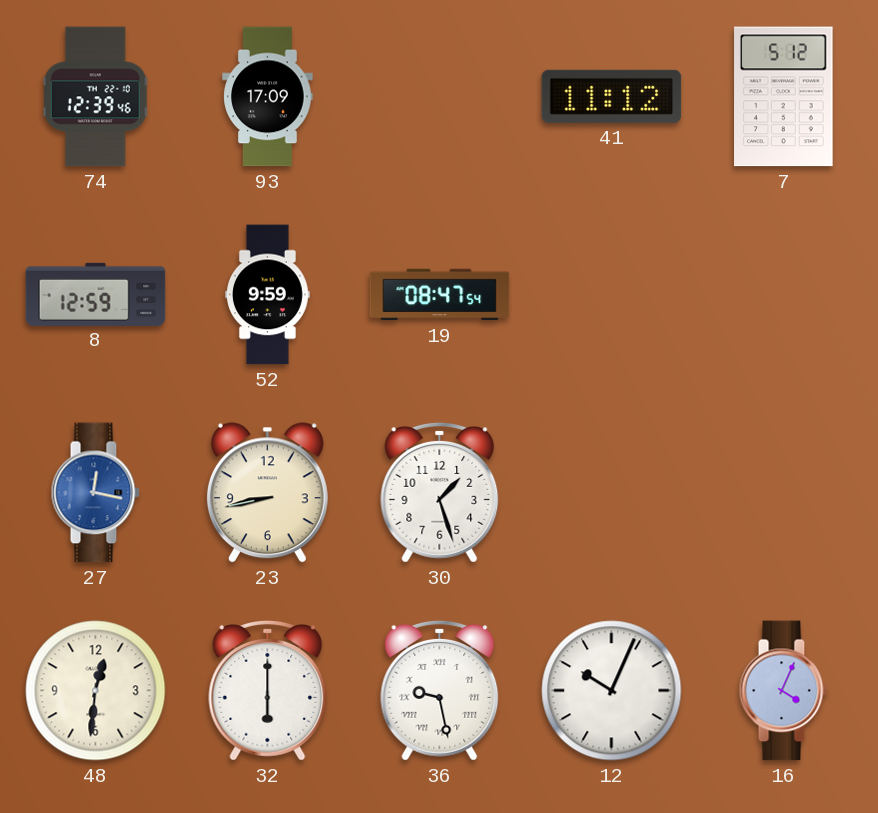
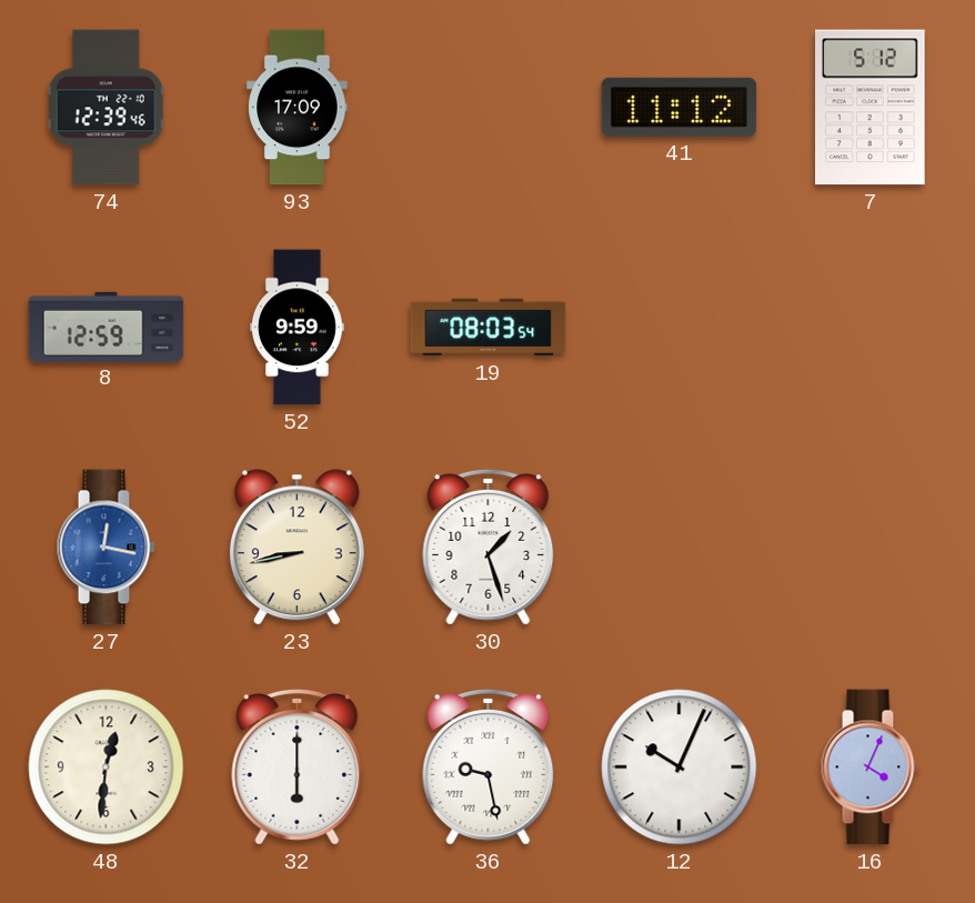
19: 08:47 -> 08:03 (489, 328)
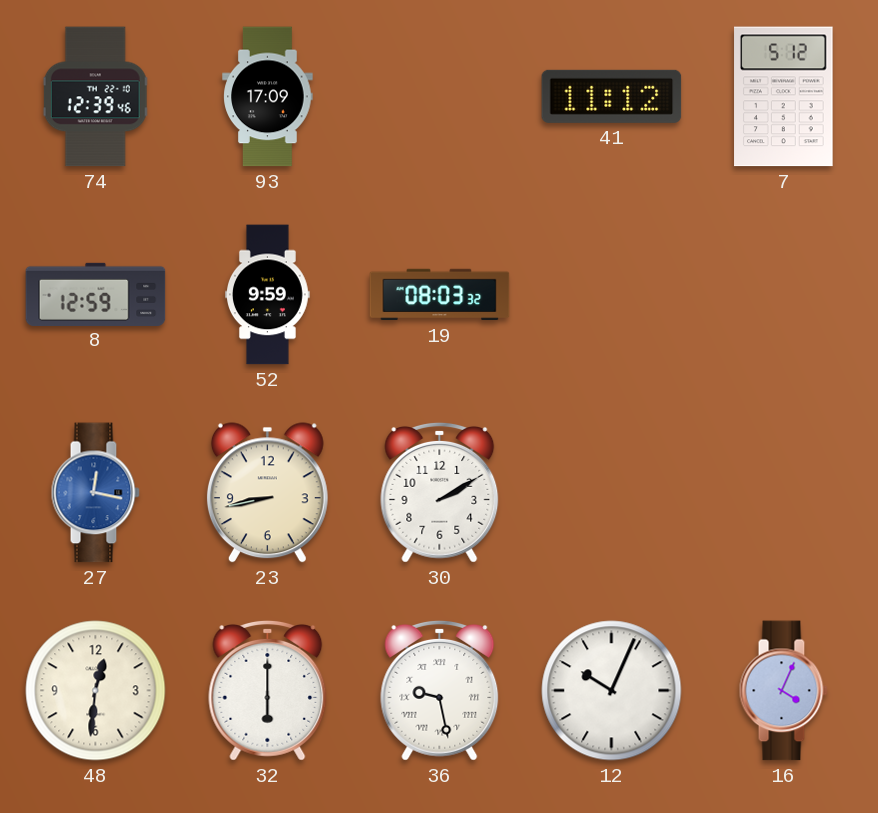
19: 08:03:54 -> 08:03:32 (440, 295)
30: 1:27 -> 2:10 (440, 492)
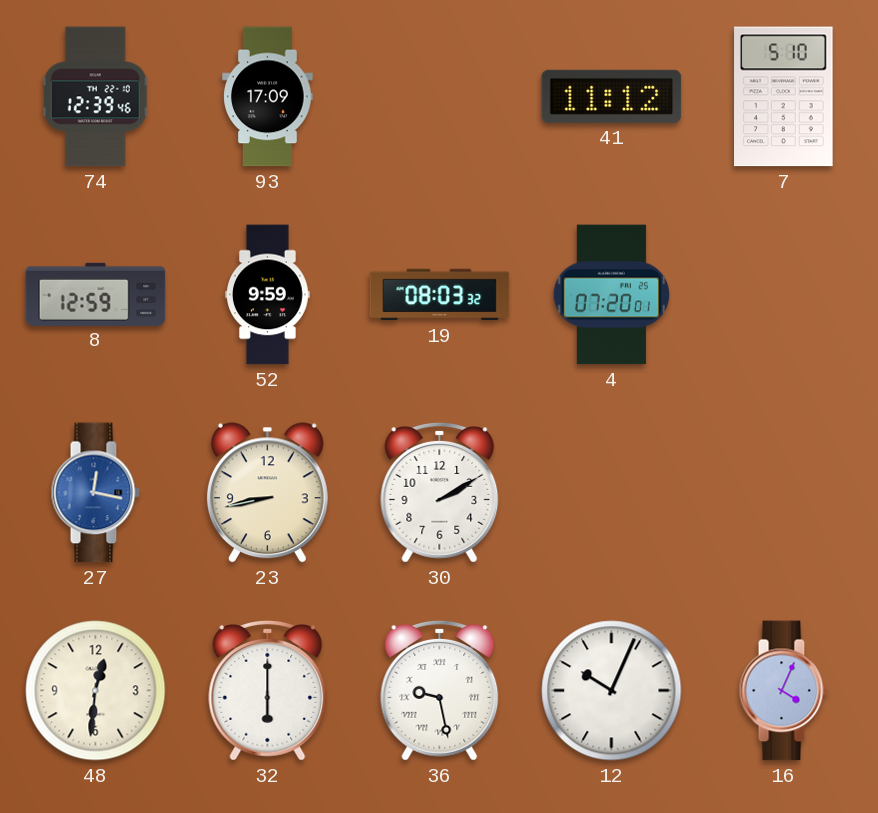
7: 5:12 -> 5:10 (784, 97)
4: none -> 07:20 (611, 295)
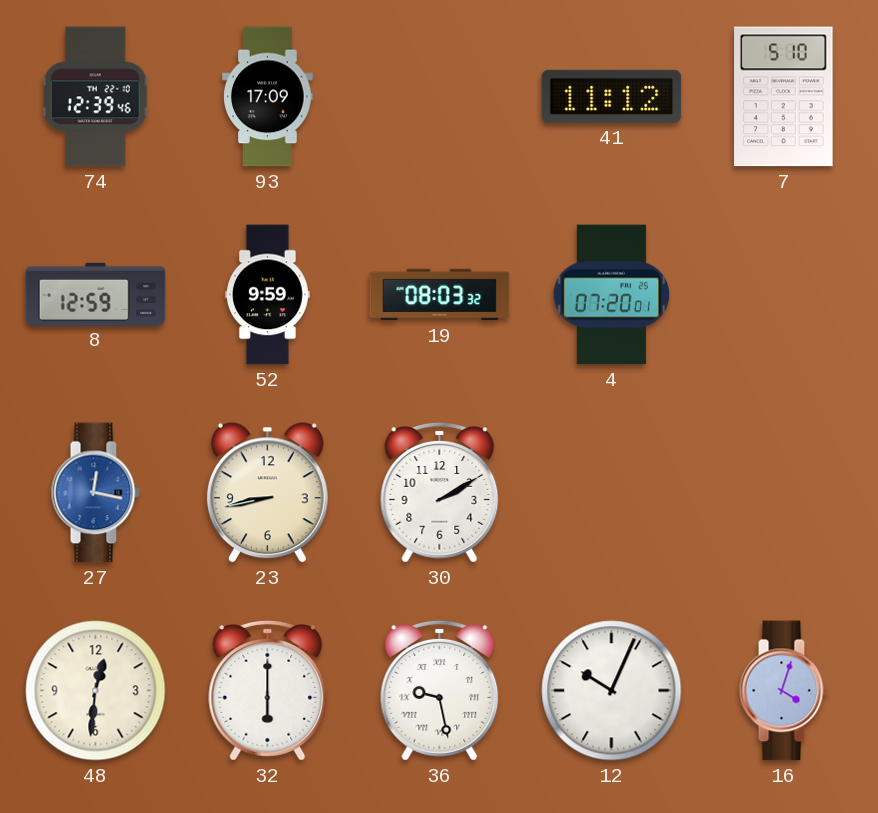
16: 4:04 -> 4:03 (783, 691)
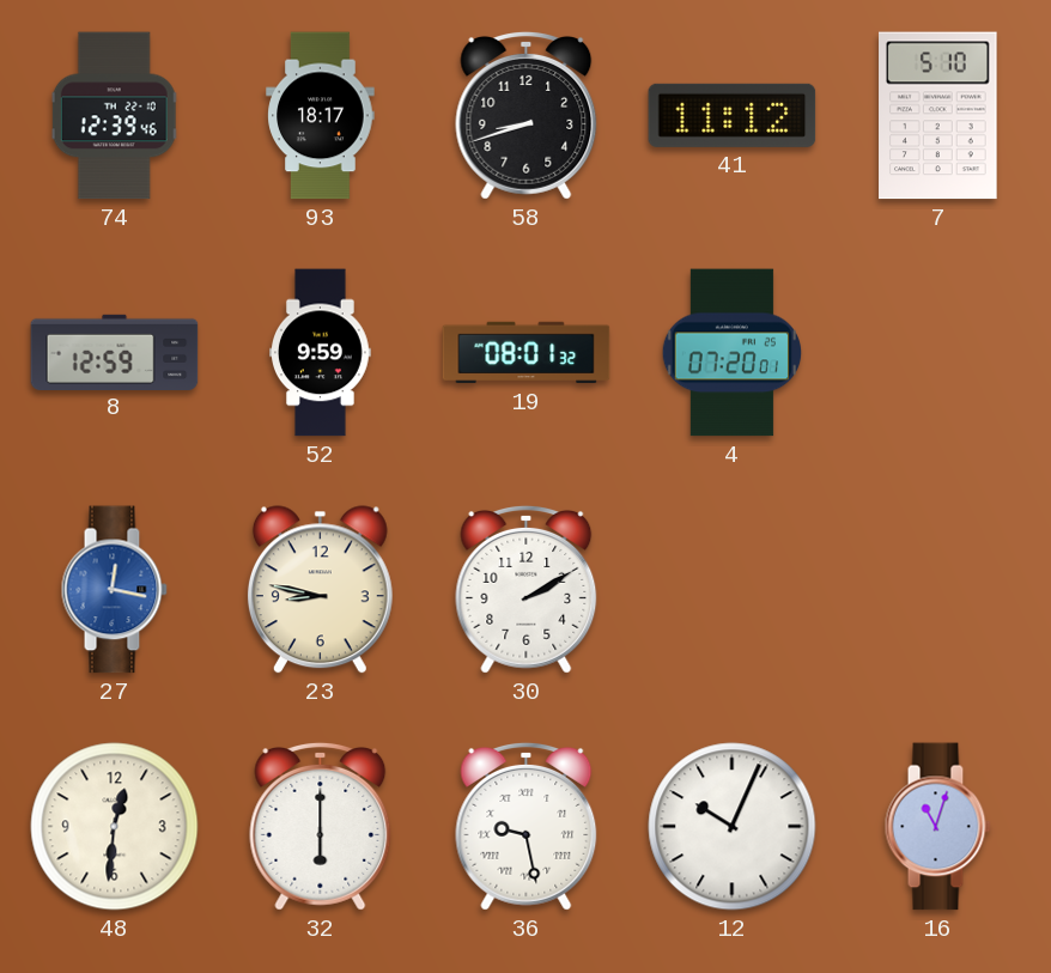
93: 17:09 -> 18:17 (321, 116)
58: none -> 8:42 (527, 115)
19: 08:03 -> 08:01 (527, 353)
23: 8:43 -> 8:47 (320, 590)
16: 4:03 -> 11:03 (937, 827)
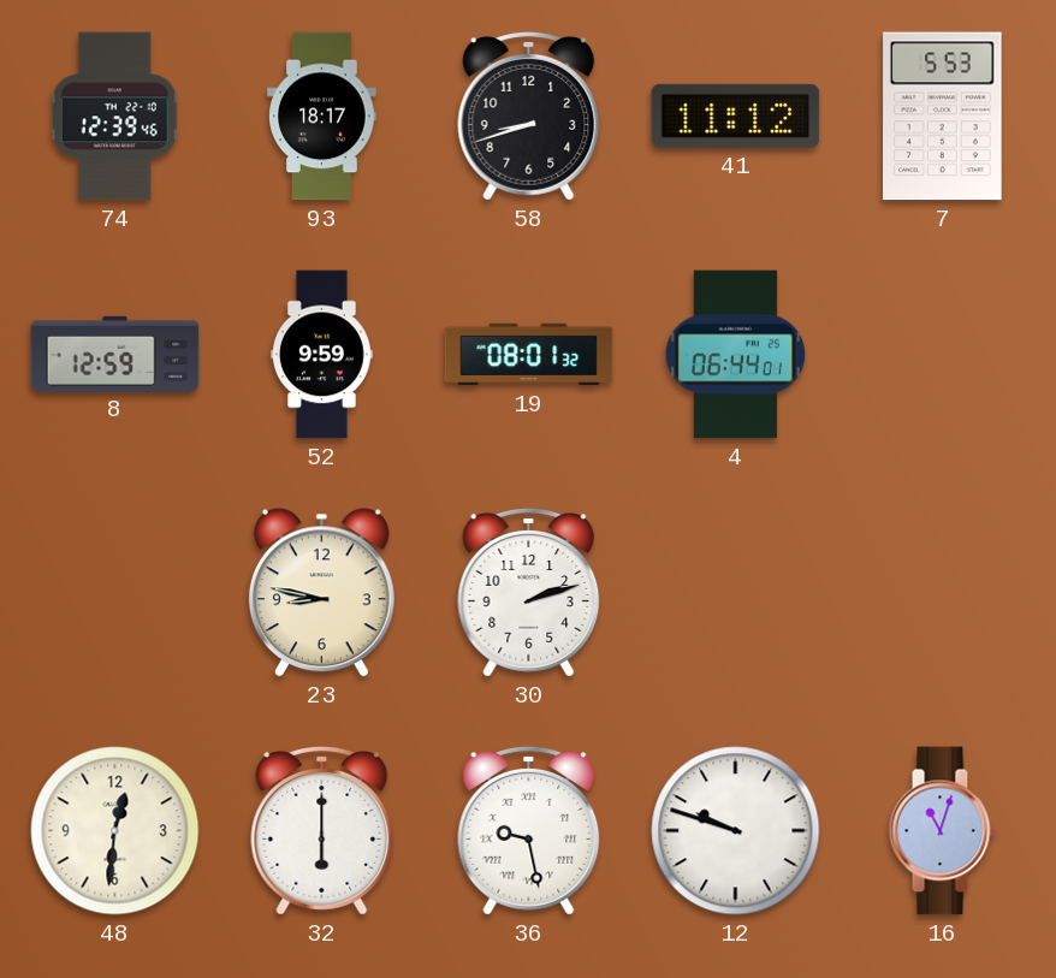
7: 5:10 -> 5:53 (943, 117)
4: 07:20 -> 06:44 (735, 355)
27: 12:17 -> none (114, 590)
30: 2:10 -> 2:12 (529, 592)
12: 10:04 -> 9:48 (736, 831)
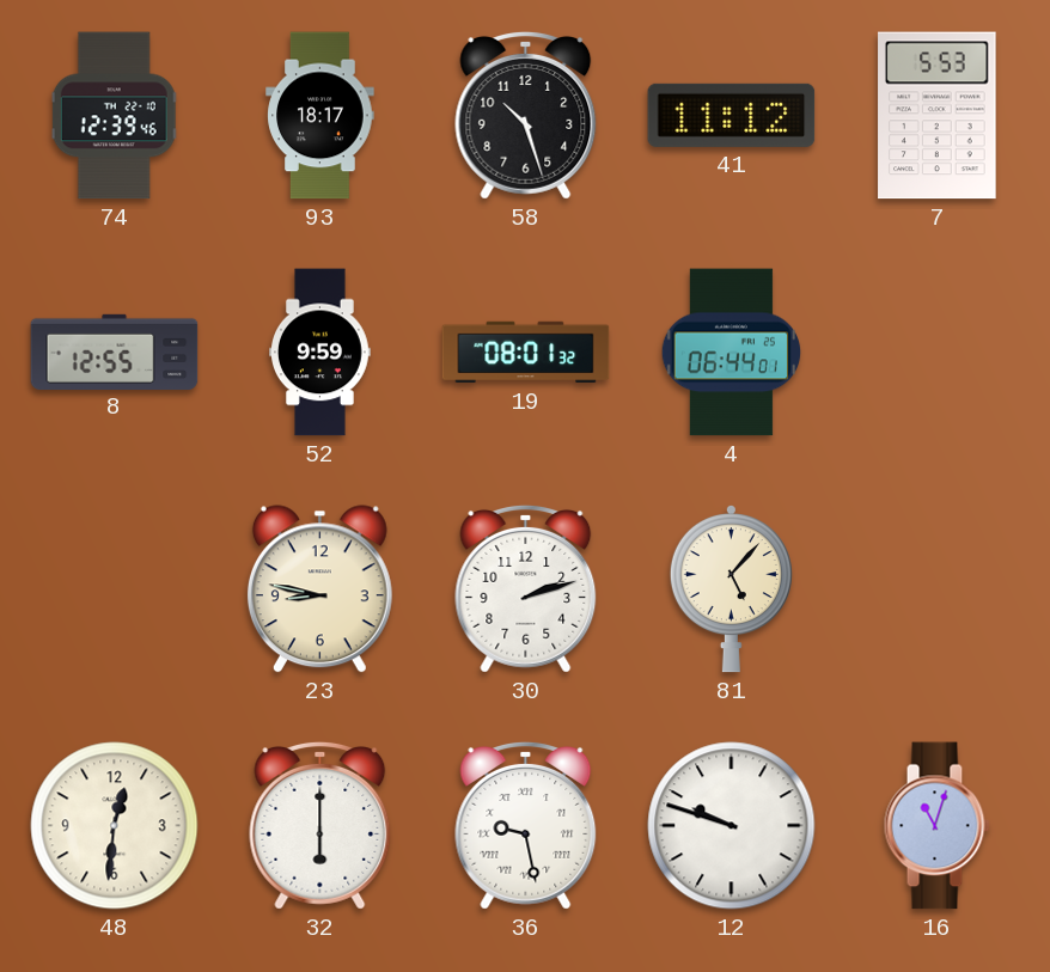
58: 8:42 -> 10:27 (526, 115)
8: 12:59 -> 12:55 (115, 351)
81: none -> 5:07 (731, 588)
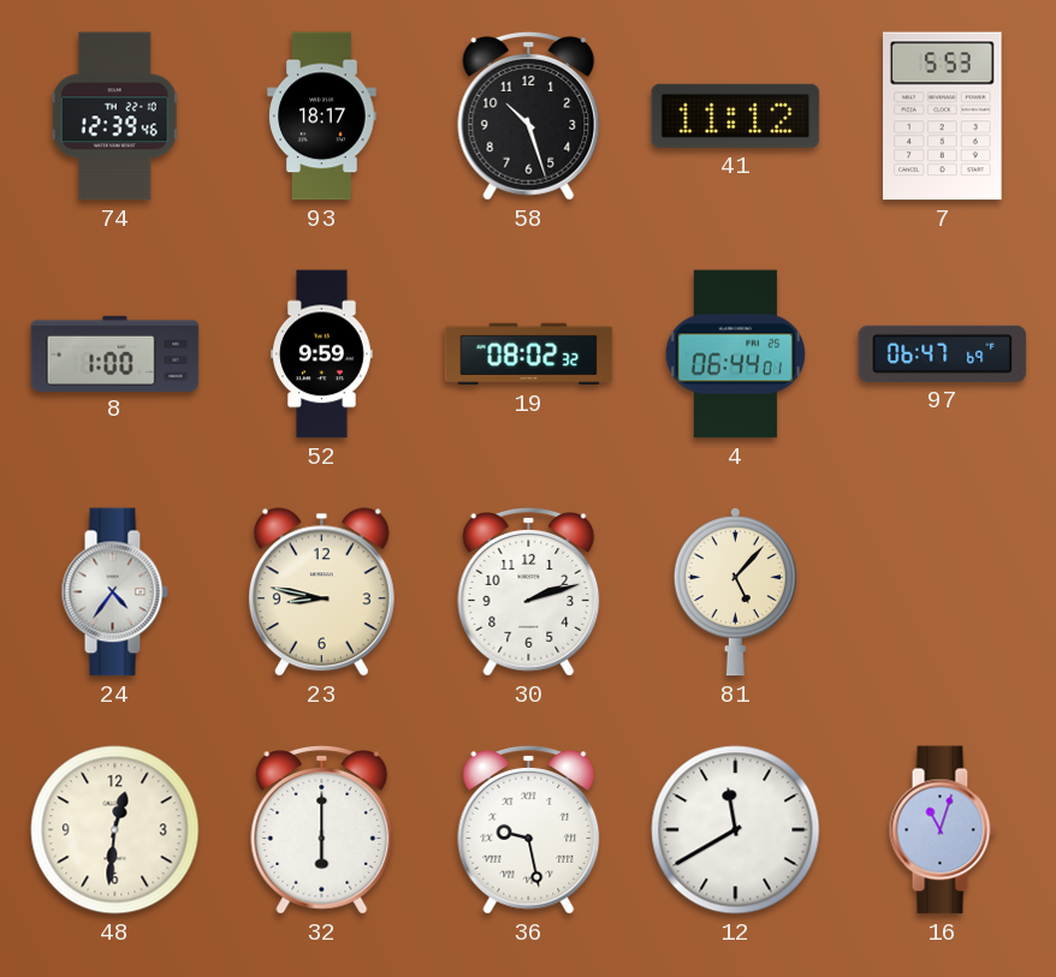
8: 12:55 -> 1:00 (115, 353)
19: 08:01 -> 08:02 (529, 355)
97: none -> 06:47 (943, 353)
24: none -> 4:36 (114, 592)
12: 9:48 -> 11:40 (736, 830)
